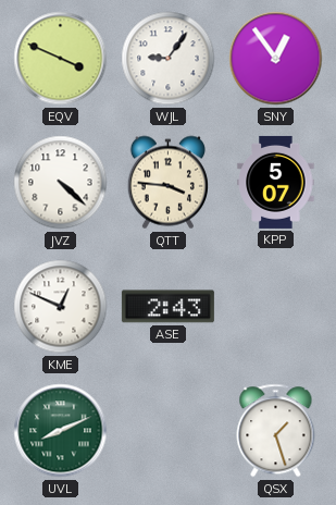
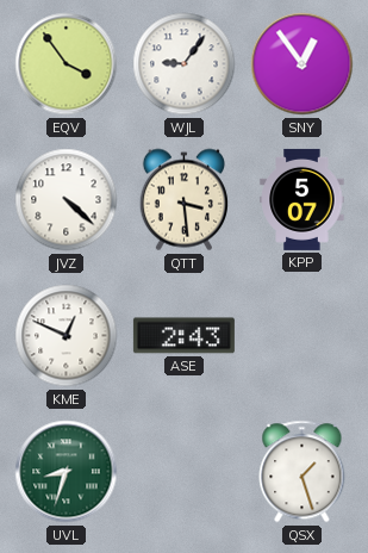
EQV: 3:49 -> 3:54 (67, 64)
QTT: 3:46 -> 3:29 (183, 200)
UVL: 8:11 -> 8:33 (67, 472)
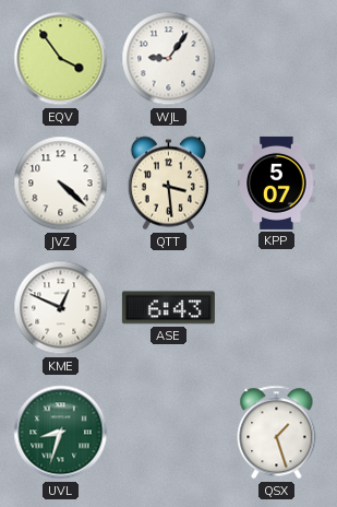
SNY: 12:54 -> none (302, 64)
ASE: 2:43 -> 6:43 (168, 308)
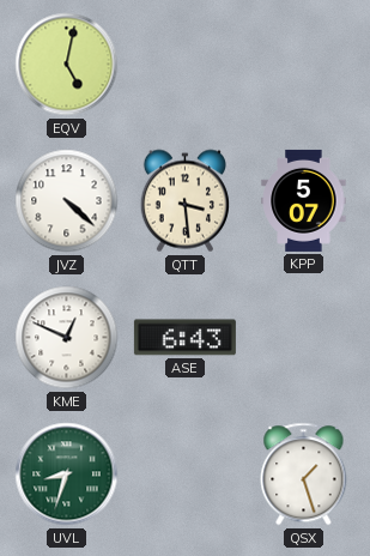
EQV: 3:54 -> 5:02 (67, 65)
WJL: 9:06 -> none (169, 59)
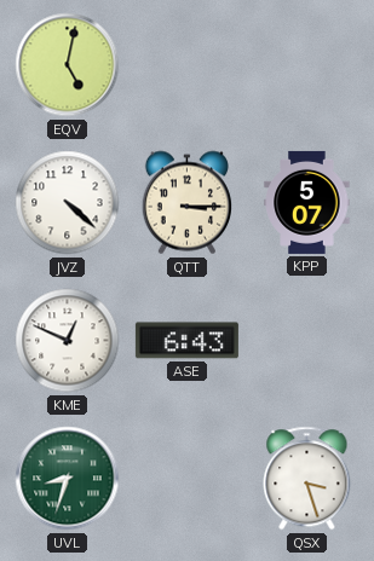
QTT: 3:29 -> 3:15 (186, 203)
QSX: 1:27 -> 3:27 (307, 479)
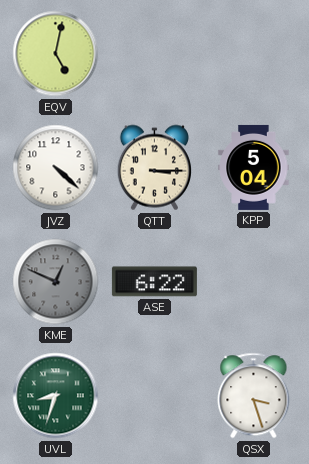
KPP: 5:07 -> 5:04 (254, 167)
KME dial: white -> grey (56, 282)
ASE: 6:43 -> 6:22 (154, 282)
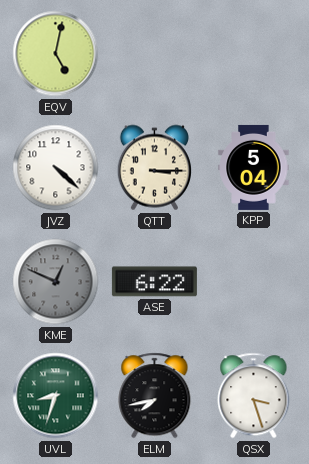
ELM: none -> 7:43 (155, 396)
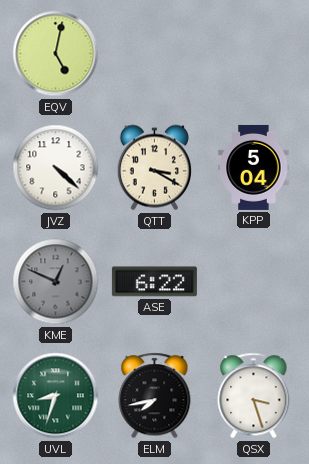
QTT: 3:15 -> 3:20 (154, 168)
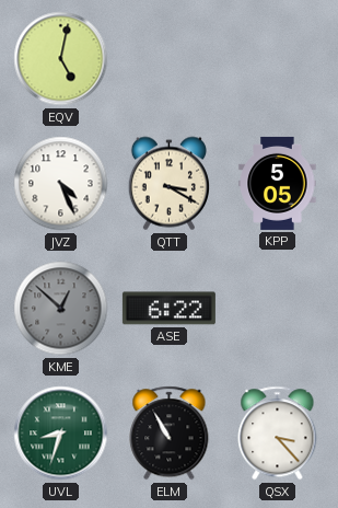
JVZ: 4:22 -> 4:26 (61, 184)
KPP: 5:04 -> 5:05 (278, 183)
KME: 12:49 -> 12:52 (61, 309)
ELM: 7:43 -> 10:55 (170, 434)
QSX: 3:27 -> 3:23 (278, 434)
